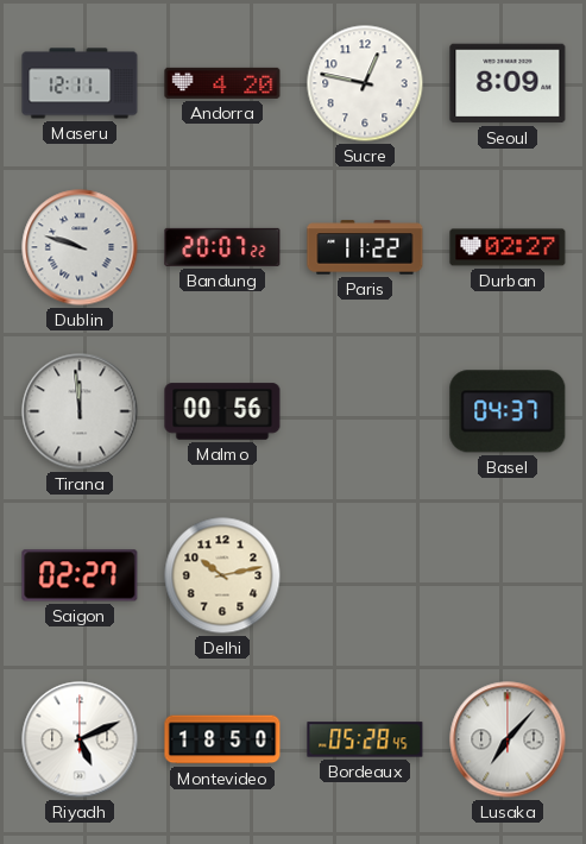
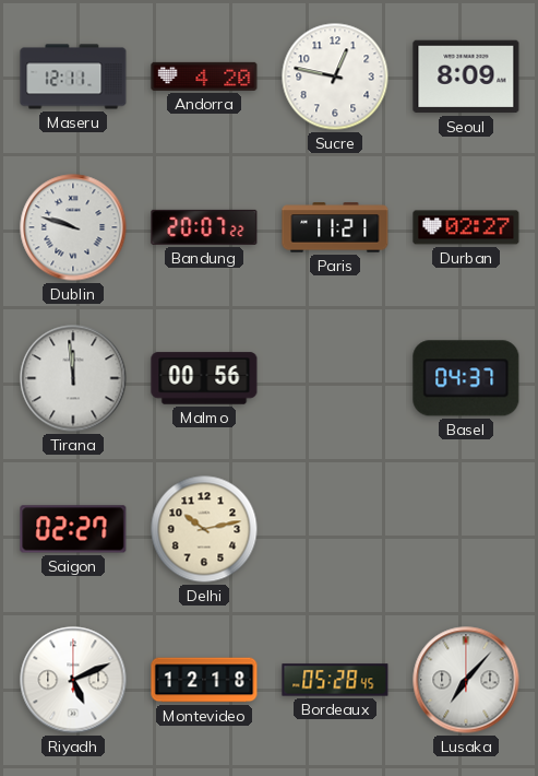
Paris: 11:22 -> 11:21 (335, 227)
Montevideo: 18:50 -> 12:18 (204, 680)
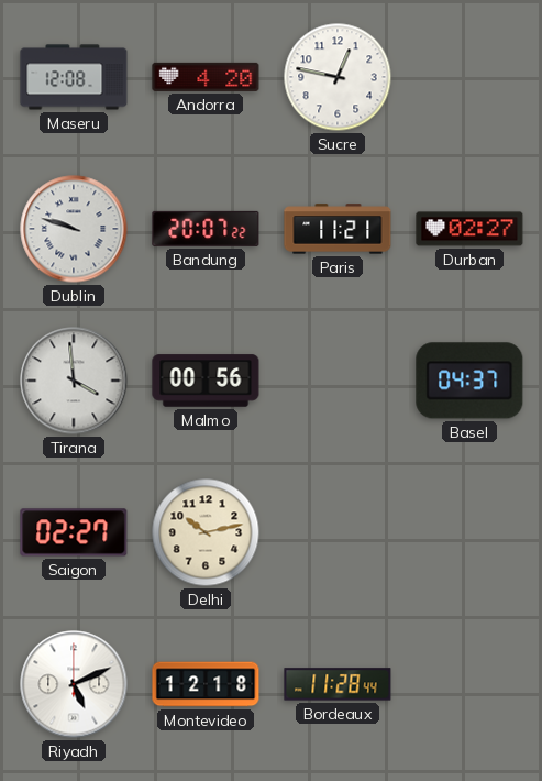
Maseru: 12:11 -> 12:08 (74, 77)
Seoul: 8:09 -> none (466, 77)
Tirana: 11:59 -> 3:59 (74, 381)
Bordeaux: 05:28 -> 11:28 (338, 684)
Lusaka: 7:07 -> none (466, 680)
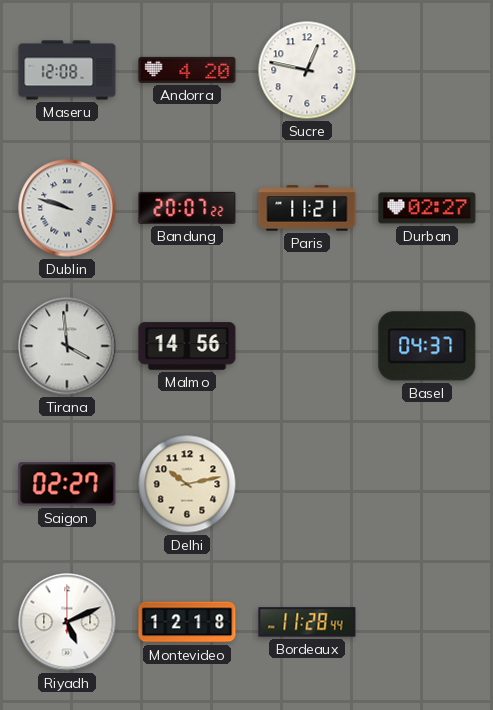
Malmo: 00:56 -> 14:56 (187, 346)
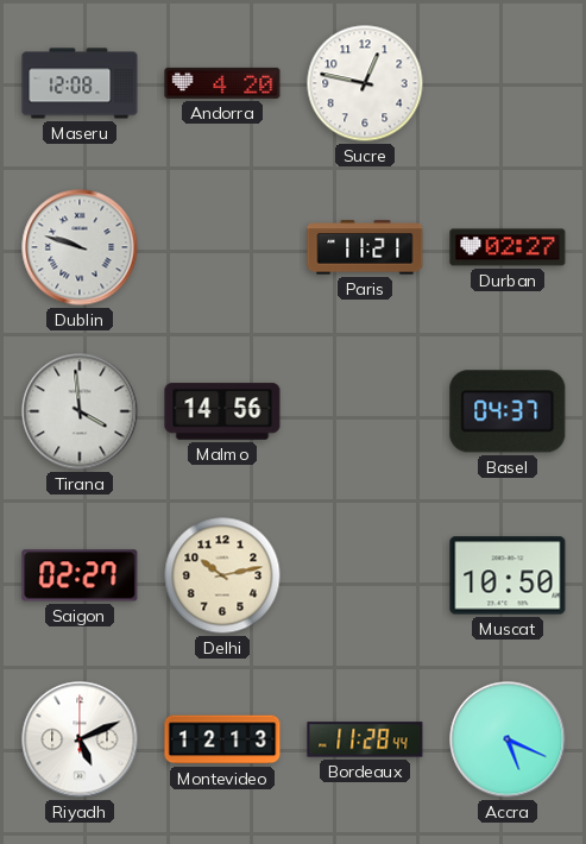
Bandung: 20:07 -> none (187, 208)
Muscat: none -> 10:50 (508, 575)
Montevideo: 12:18 -> 12:13 (222, 739)
Accra: none -> 5:19 (508, 739)
